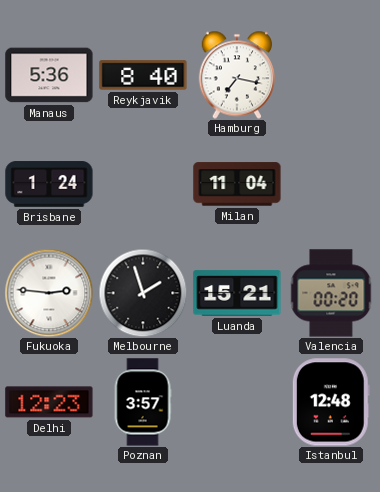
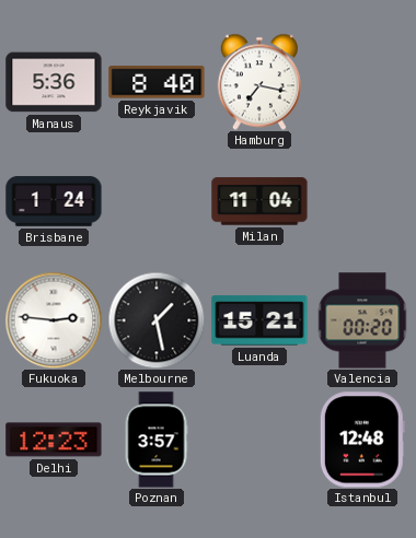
Melbourne: 1:57 -> 1:28 (157, 320)
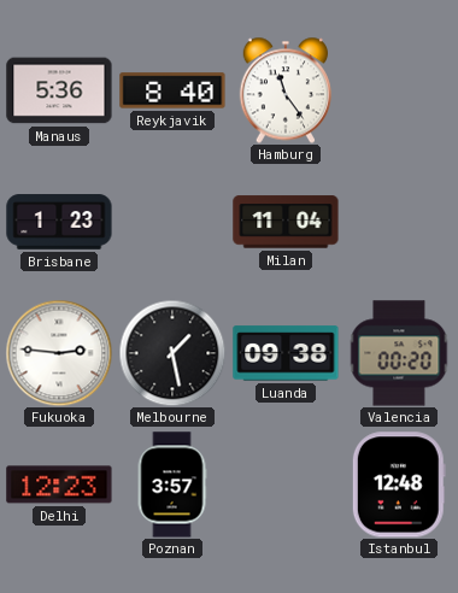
Hamburg: 7:17 -> 11:24 (284, 90)
Brisbane: 1:24 -> 1:23 (59, 222)
Luanda: 15:21 -> 09:38 (286, 353)
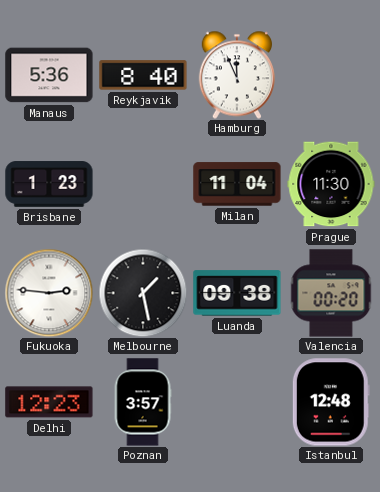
Hamburg: 11:24 -> 11:56 (236, 75)
Prague: none -> 11:30 (331, 184)
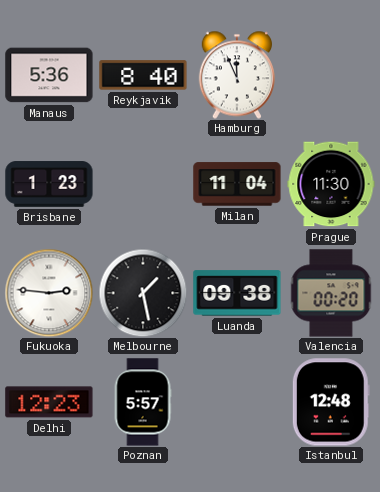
Poznan: 3:57 -> 5:57 (143, 402)
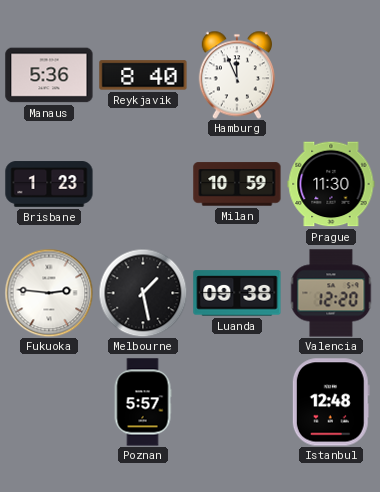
Milan: 11:04 -> 10:59 (237, 184)
Valencia: 00:20 -> 12:20 (331, 293)
Delhi: 12:23 -> none (49, 402)
